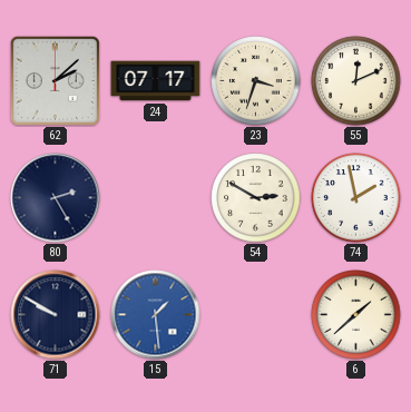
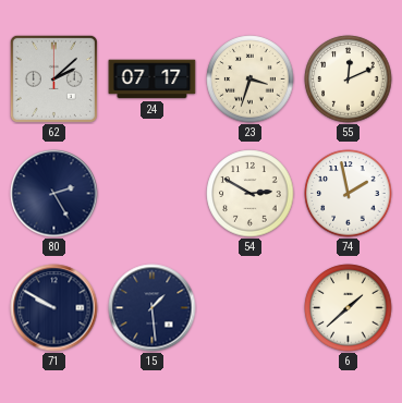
15 dial: blue -> navy (153, 308)
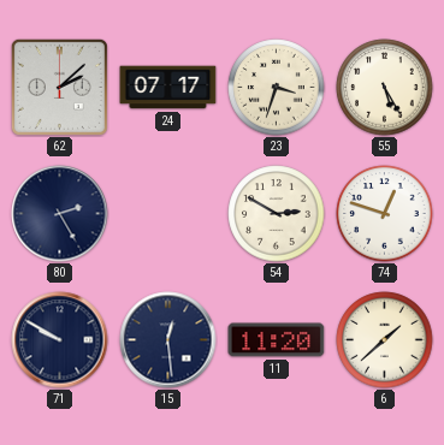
55: 12:11 -> 5:25 (385, 88)
74: 1:58 -> 12:48 (385, 214)
15: 1:29 -> 12:29 (168, 340)
11: none -> 11:20 (277, 340)
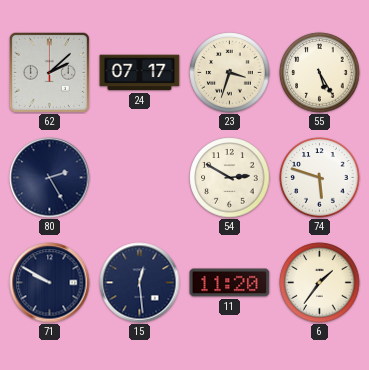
74: 12:48 -> 5:48 (320, 178)
6: 1:38 -> 1:36 (320, 283)
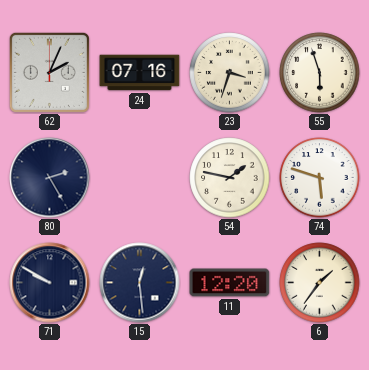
62: 2:08 -> 2:04 (49, 72)
24: 07:17 -> 07:16 (140, 73)
55: 5:25 -> 5:57 (320, 73)
54: 2:50 -> 1:47 (230, 178)
11: 11:20 -> 12:20 (230, 283)
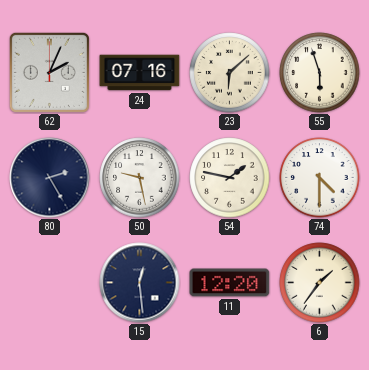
23: 3:33 -> 6:08 (230, 73)
50: none -> 9:28 (140, 178)
74: 5:48 -> 4:30 (320, 178)
71: 9:50 -> none (50, 283)
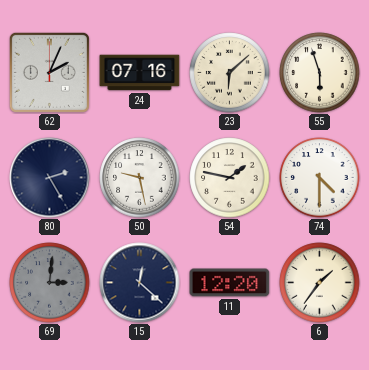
69: none -> 3:01 (50, 283)
15: 12:29 -> 12:22 (140, 283)
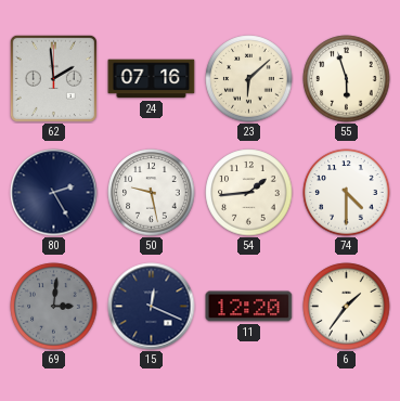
62: 2:04 -> 1:59 (53, 78)
54: 1:47 -> 1:44 (249, 193)
15: 12:22 -> 12:19 (152, 307)
